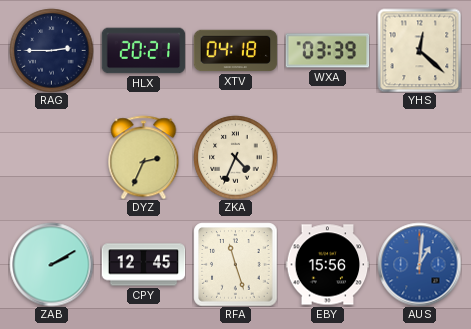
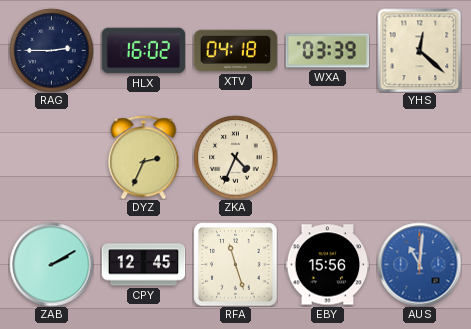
HLX: 20:21 -> 16:02 (143, 51)
AUS: 1:01 -> 11:01 (419, 264)
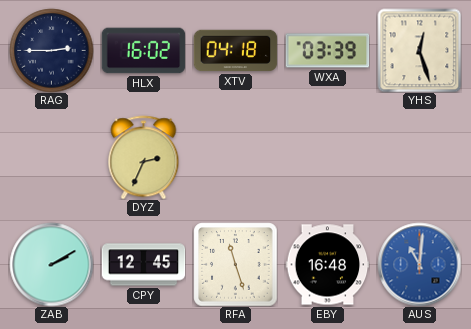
YHS: 12:22 -> 12:27 (419, 50)
ZKA: 4:34 -> none (235, 157)
EBY: 15:56 -> 16:48 (327, 265)
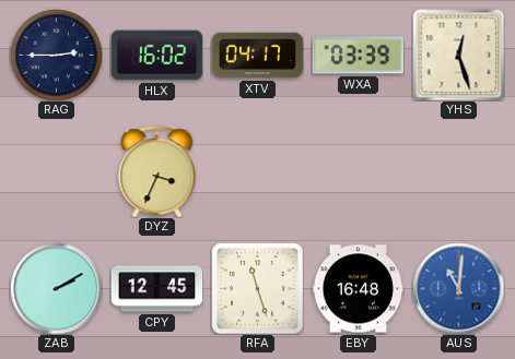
XTV: 04:18 -> 04:17 (257, 56)
DYZ: 2:34 -> 3:34 (157, 171)
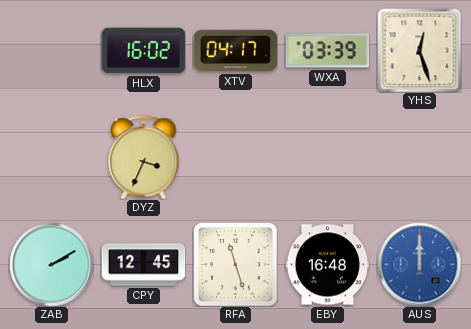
RAG: 2:45 -> none (56, 55)
AUS: 11:01 -> 12:00 (419, 264)
